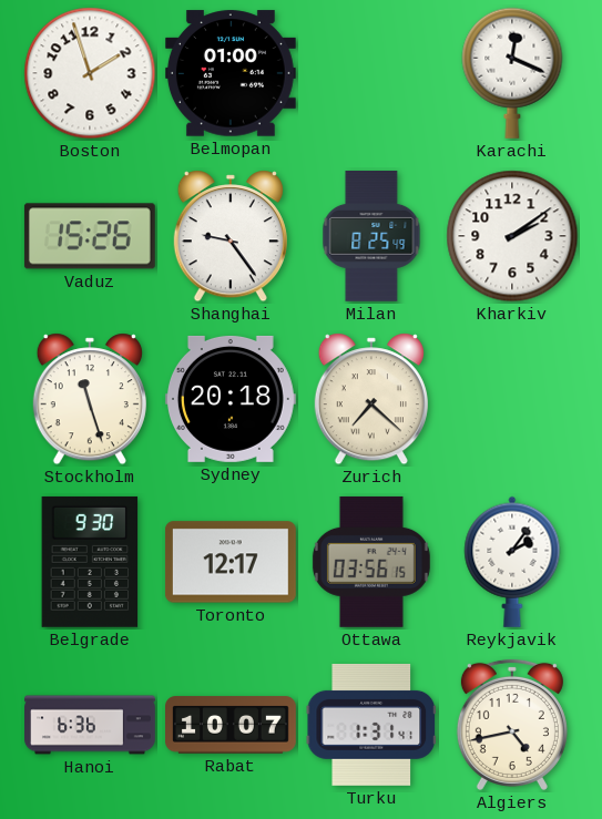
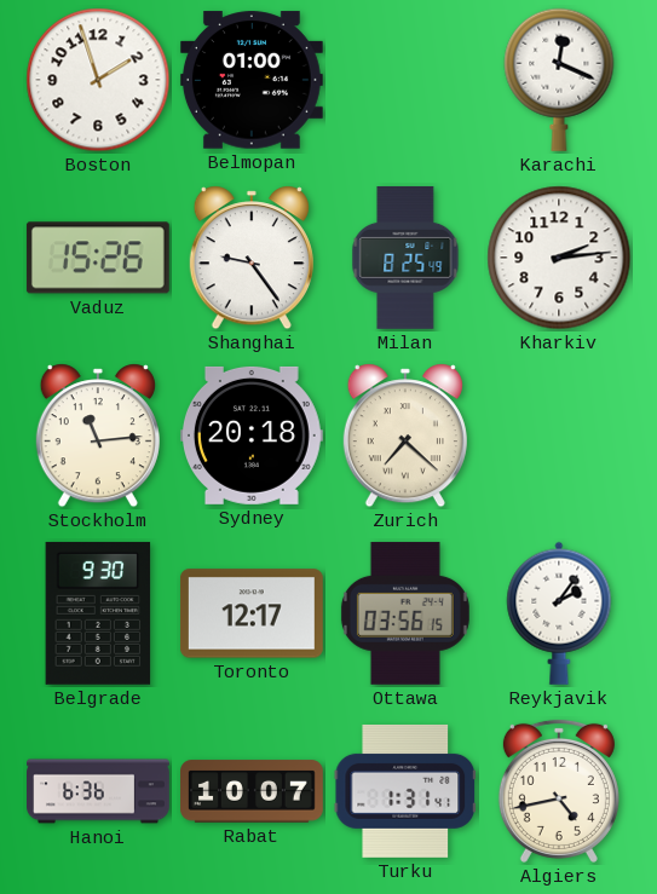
Kharkiv: 2:09 -> 2:14 (559, 258)
Stockholm: 11:27 -> 11:14 (98, 436)
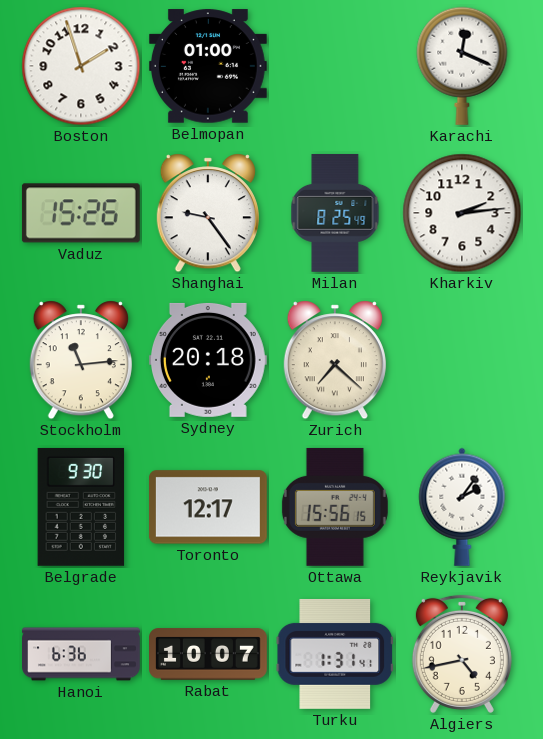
Ottawa: 03:56 -> 15:56 (335, 507)
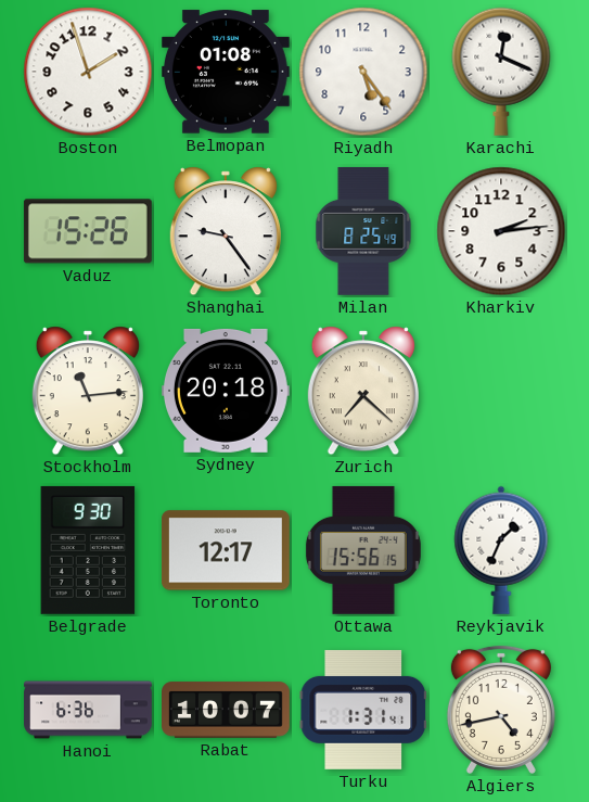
Belmopan: 01:00 -> 01:08 (226, 72)
Riyadh: none -> 5:24 (363, 72)
Reykjavik: 2:06 -> 1:34 (501, 550)
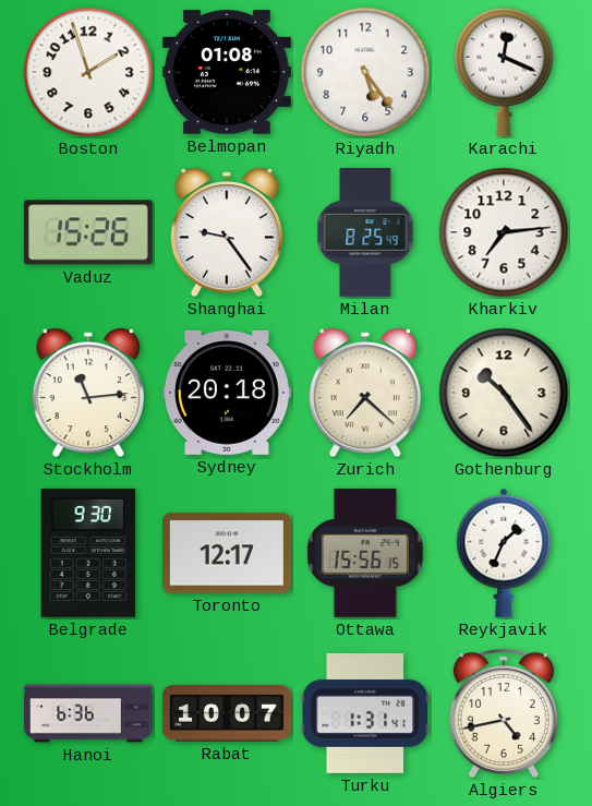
Kharkiv: 2:14 -> 7:14 (504, 232)
Gothenburg: none -> 10:24 (504, 393)
